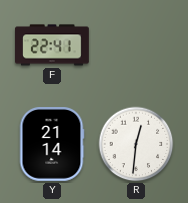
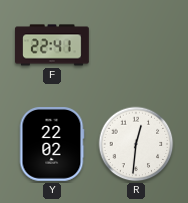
Y: 21:14 -> 22:02 (52, 145)
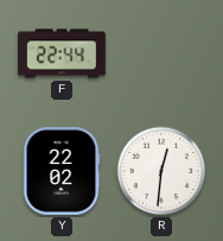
F: 22:41 -> 22:44 (62, 53)
